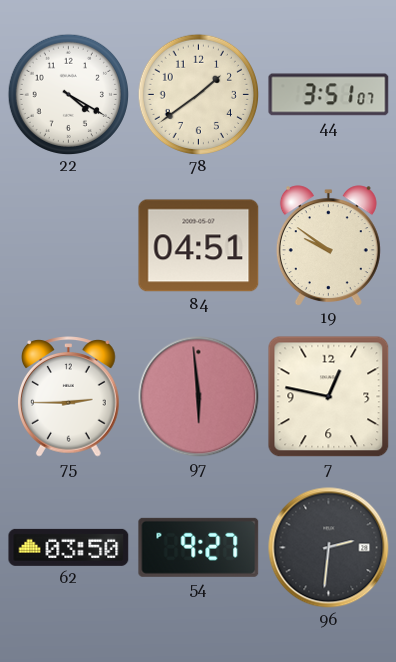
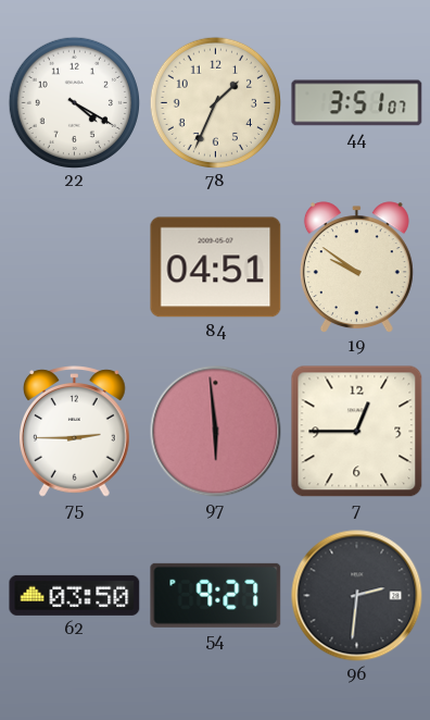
78: 1:39 -> 1:34 (215, 102)
7: 12:47 -> 12:45 (357, 432)
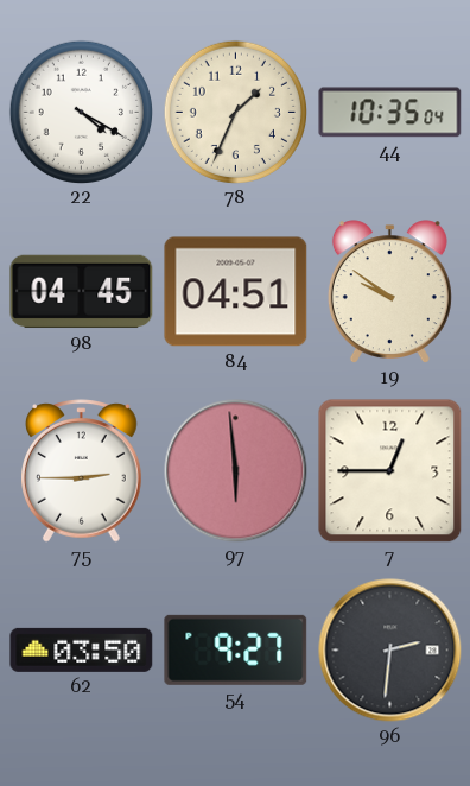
44: 3:51 -> 10:35 (390, 113)
98: none -> 04:45 (82, 292)
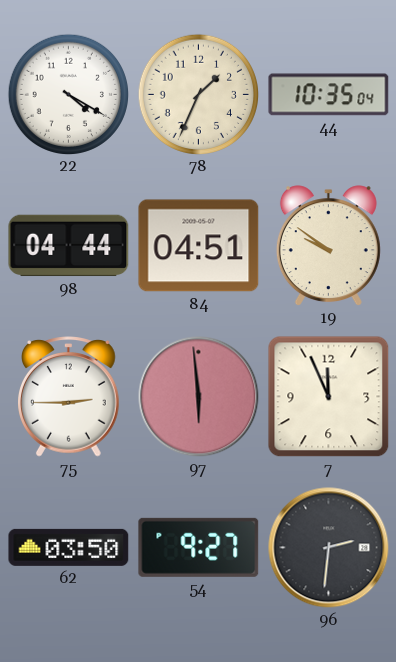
98: 04:45 -> 04:44 (69, 246)
7: 12:45 -> 11:56 (329, 397)
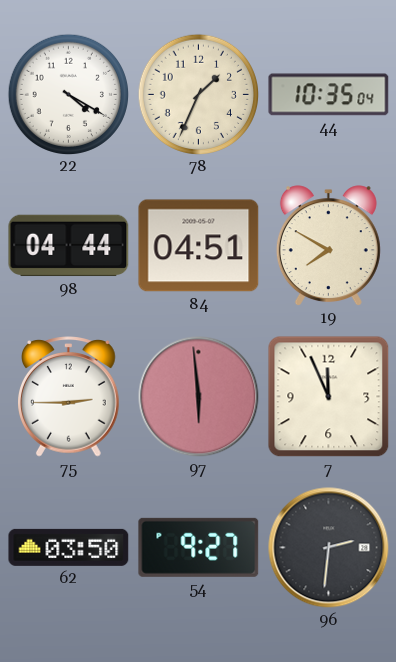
19: 9:51 -> 7:50 (328, 246)
